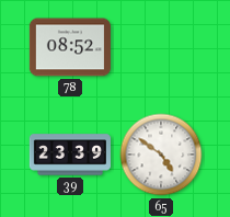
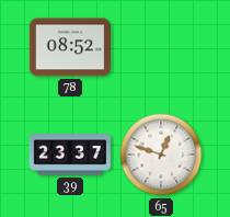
39: 23:39 -> 23:37 (70, 155)
65: 4:51 -> 12:48 (161, 155)
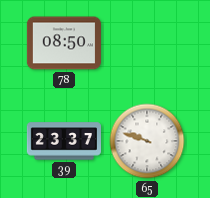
78: 08:52 -> 08:50 (64, 43)
65: 12:48 -> 9:48 (147, 141)
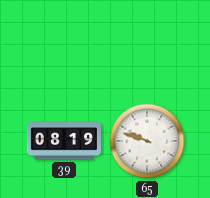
78: 08:50 -> none (64, 43)
39: 23:37 -> 08:19 (64, 141)
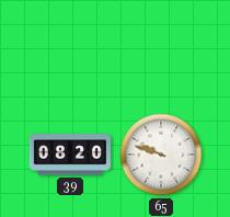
39: 08:19 -> 08:20 (70, 155)
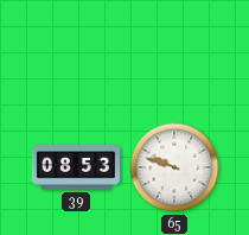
39: 08:20 -> 08:53 (76, 167)
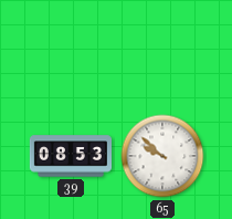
65: 9:48 -> 9:52 (162, 156)
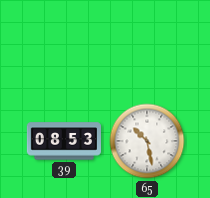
65: 9:52 -> 10:28 (147, 141)
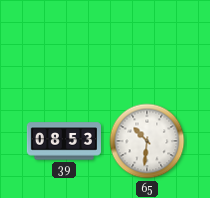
65: 10:28 -> 10:31 (147, 141)
